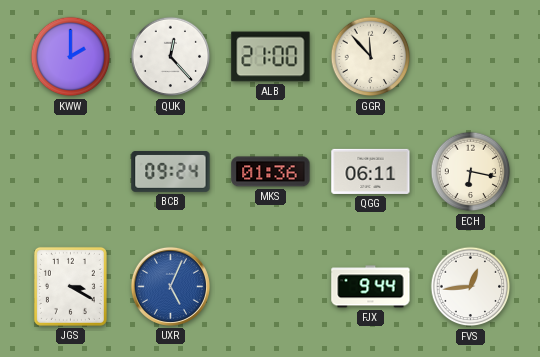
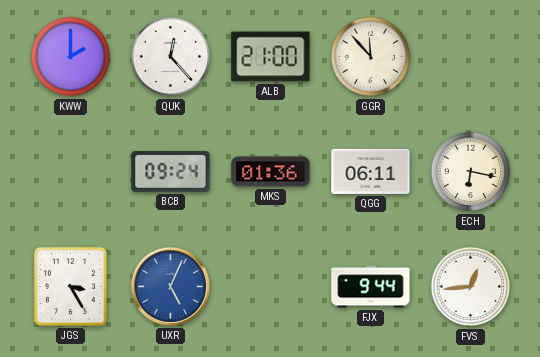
JGS: 3:20 -> 3:25 (70, 286)
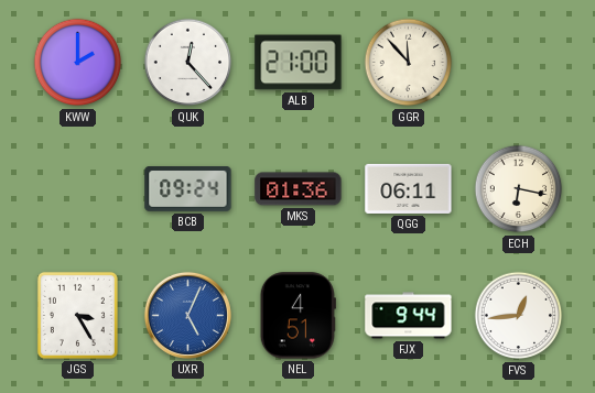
NEL: none -> 4:51 (297, 316)
